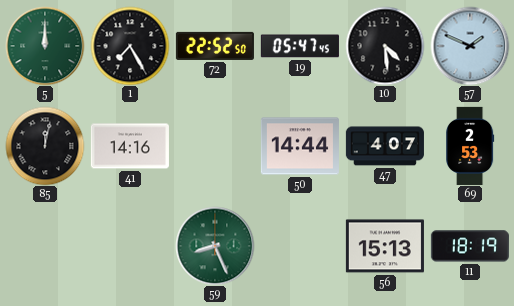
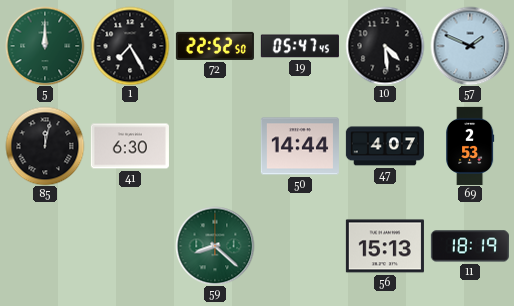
41: 14:16 -> 6:30 (130, 146)
59: 8:26 -> 8:22 (215, 246)
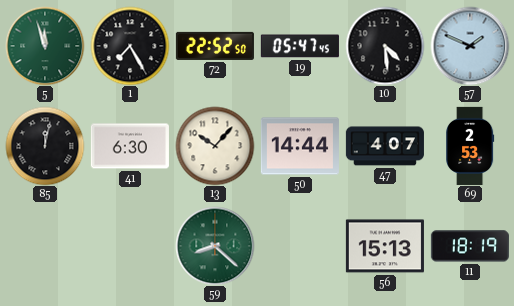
5: 12:00 -> 11:57 (45, 46)
13: none -> 10:07 (215, 146)
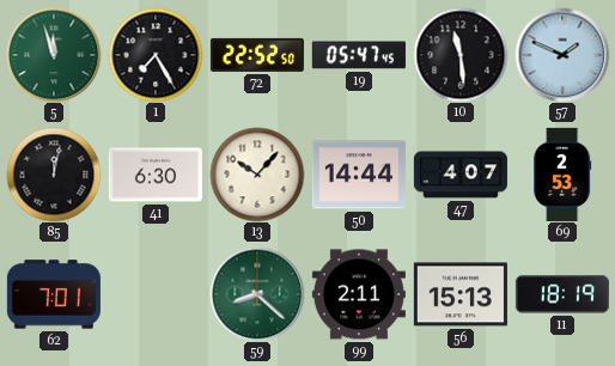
10: 4:29 -> 11:29 (461, 55)
62: none -> 7:01 (54, 294)
99: none -> 2:11 (359, 294)
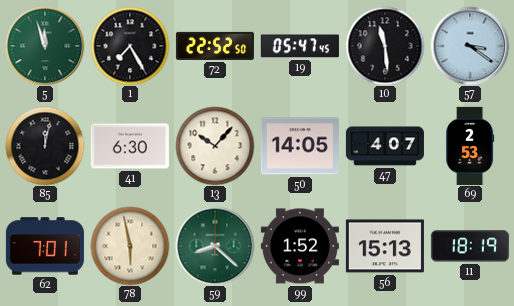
57: 1:49 -> 3:21 (470, 46)
50: 14:44 -> 14:05 (300, 146)
78: none -> 5:58 (130, 246)
99: 2:11 -> 1:52 (300, 246)
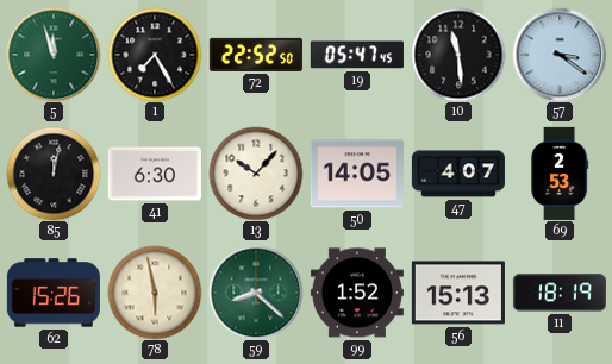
62: 7:01 -> 15:26 (54, 293)
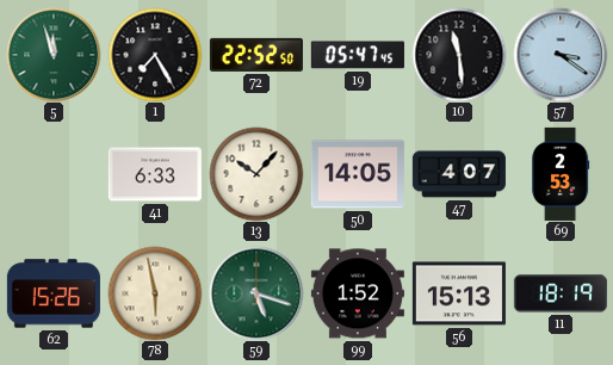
85: 12:02 -> none (54, 174)
41: 6:30 -> 6:33 (155, 174)
59: 8:22 -> 5:18 (256, 293)
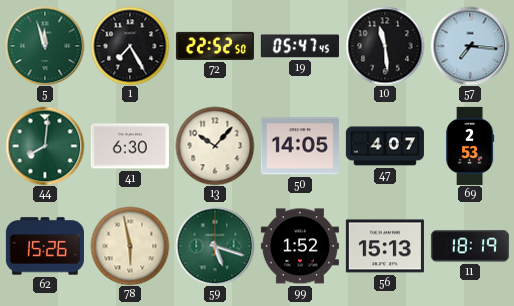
57: 3:21 -> 7:16 (470, 46)
44: none -> 8:01 (45, 146)
41: 6:33 -> 6:30 (130, 146)
